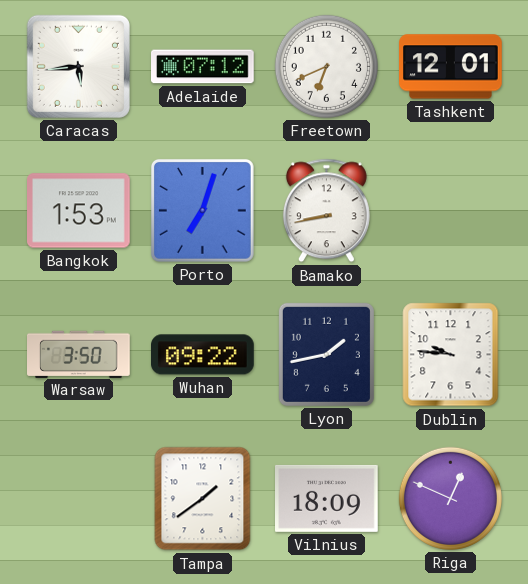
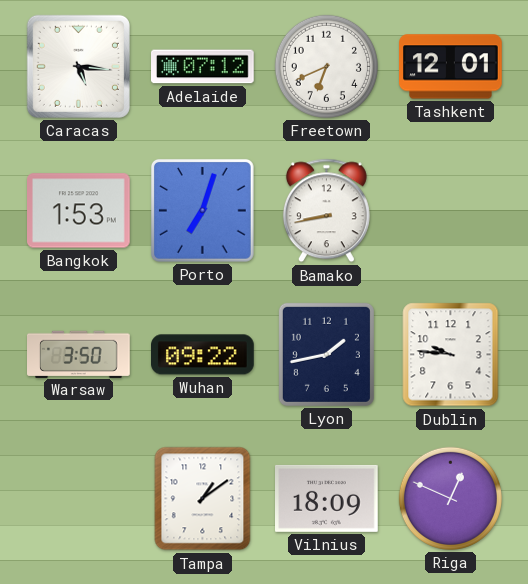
Caracas: 5:44 -> 5:16 (78, 66)
Tampa: 1:39 -> 1:09 (203, 499)
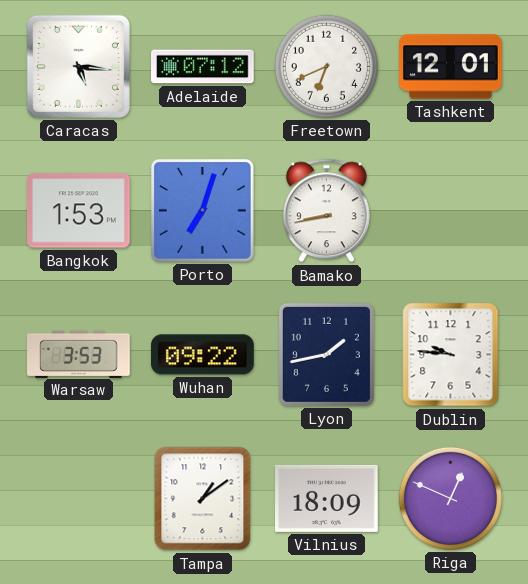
Warsaw: 3:50 -> 3:53 (79, 354)
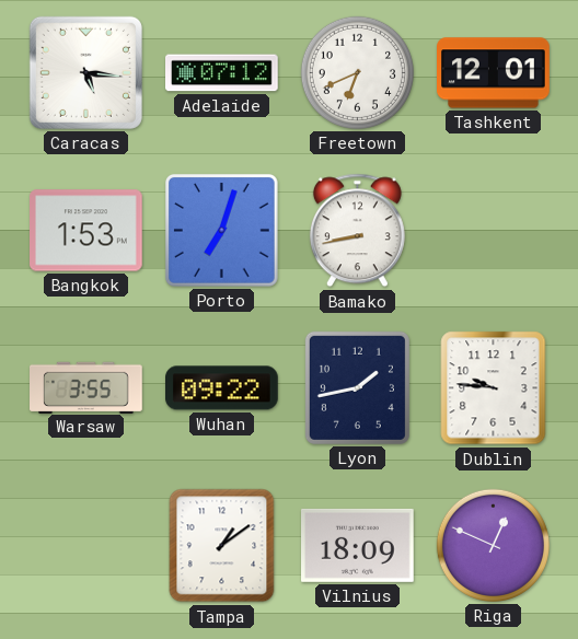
Warsaw: 3:53 -> 3:55 (86, 387)
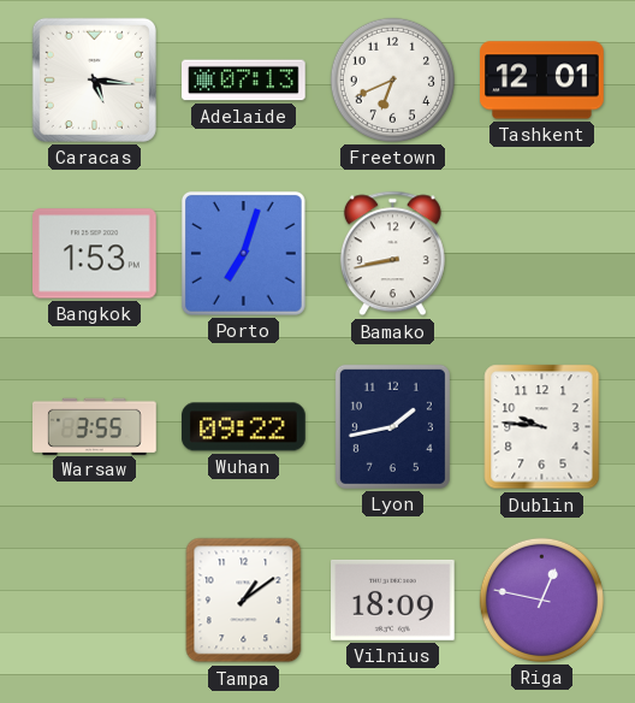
Adelaide: 07:12 -> 07:13 (244, 81)
Riga: 12:49 -> 12:47 (541, 599)
